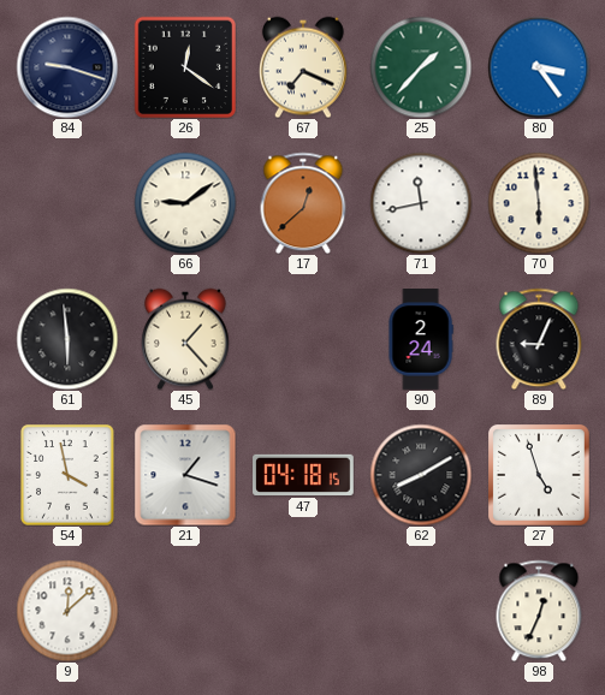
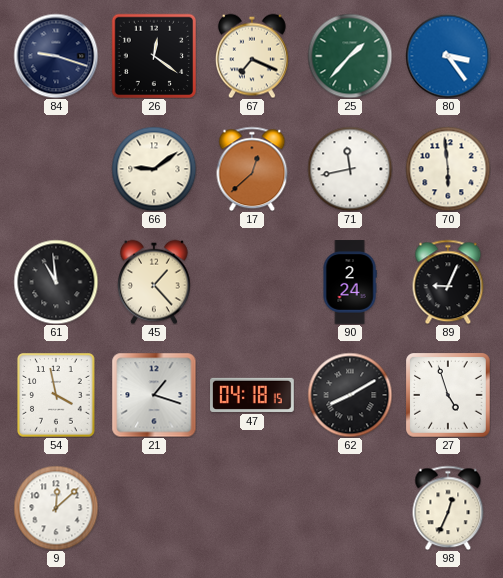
61: 5:59 -> 10:59 (56, 282)
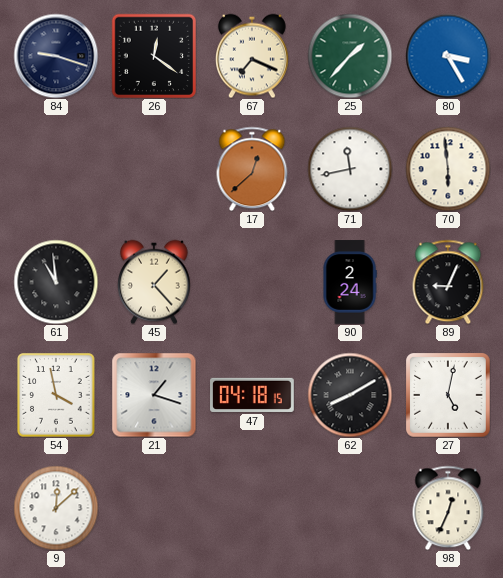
80: 3:24 -> 3:25 (448, 56)
66: 9:09 -> none (154, 169)
27: 4:57 -> 5:02 (449, 396)
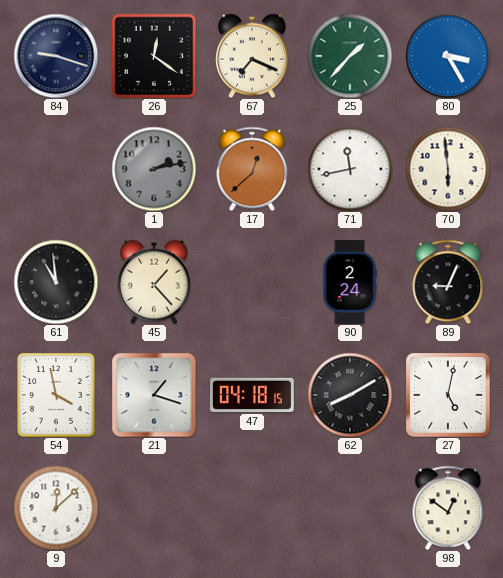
1: none -> 2:13 (154, 169)
98: 12:34 -> 12:51 (448, 508)
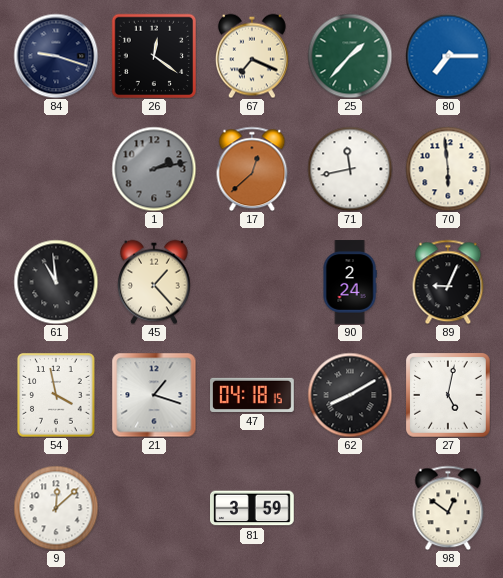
80: 3:25 -> 7:15 (448, 56)
81: none -> 3:59 (253, 508)
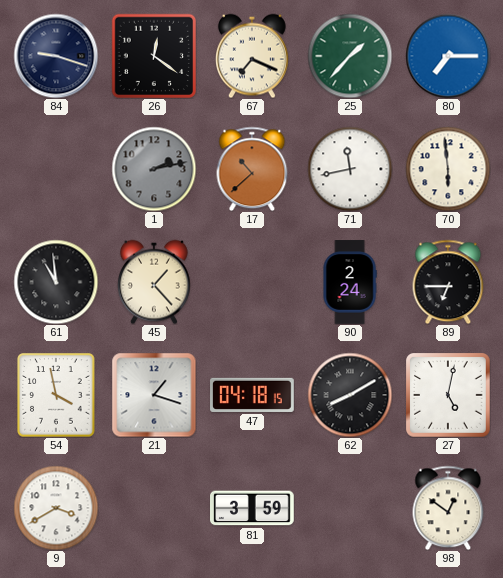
17: 12:38 -> 10:38 (252, 169)
89: 9:04 -> 6:45 (448, 282)
9: 12:08 -> 3:40 (56, 508)
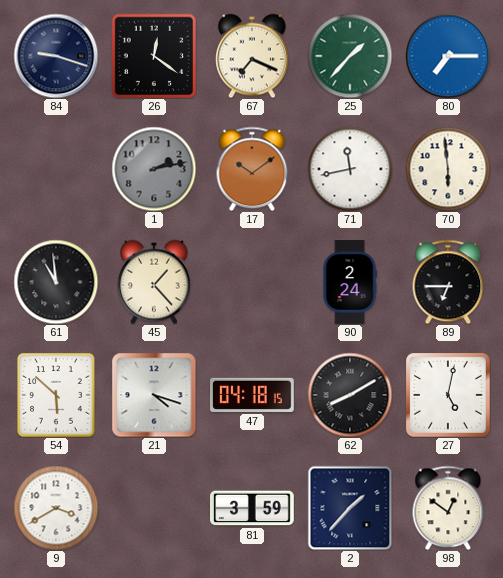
17: 10:38 -> 10:09 (252, 169)
54: 3:58 -> 5:52 (56, 395)
21: 1:18 -> 4:18 (154, 395)
2: none -> 1:37 (350, 508)
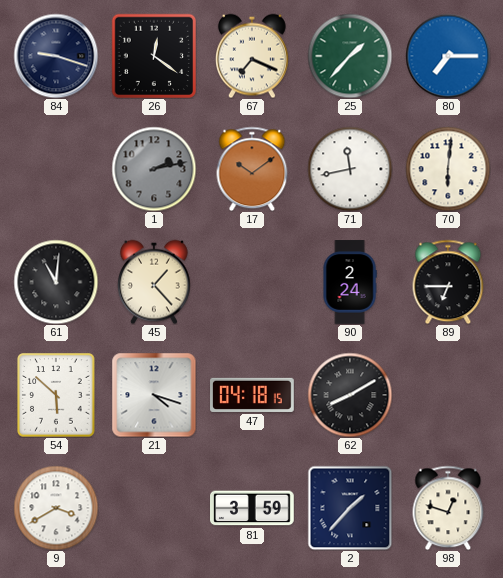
70: 5:59 -> 6:01 (448, 169)
61: 10:59 -> 11:01 (56, 282)
27: 5:02 -> none (449, 396)
98: 12:51 -> 12:48 (448, 508)
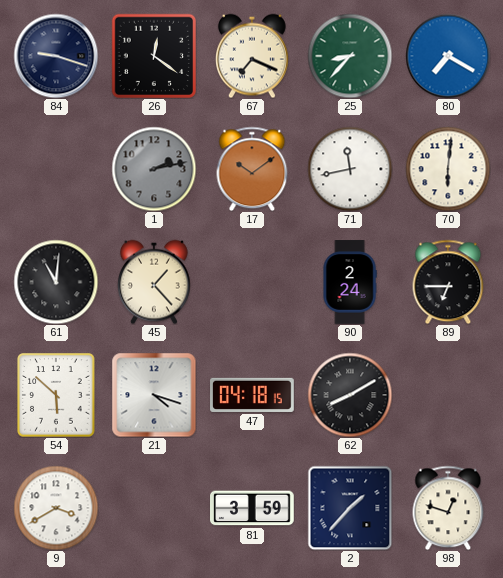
25: 1:37 -> 8:37 (350, 56)
80: 7:15 -> 7:20 (448, 56)
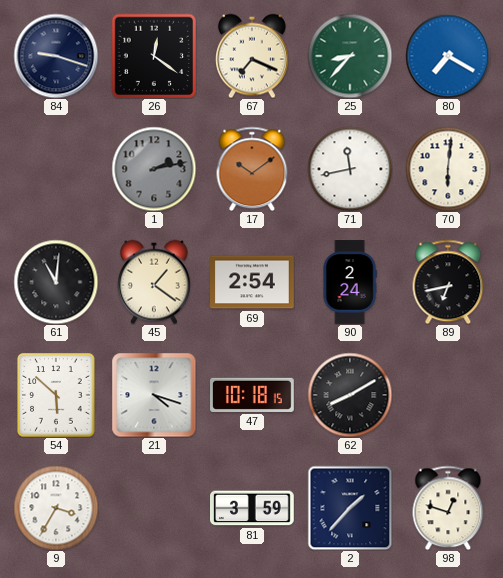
45: 1:23 -> 1:21 (155, 282)
69: none -> 2:54 (253, 282)
89: 6:45 -> 6:43 (448, 282)
47: 04:18 -> 10:18 (252, 395)
9: 3:40 -> 3:35 (56, 508)
